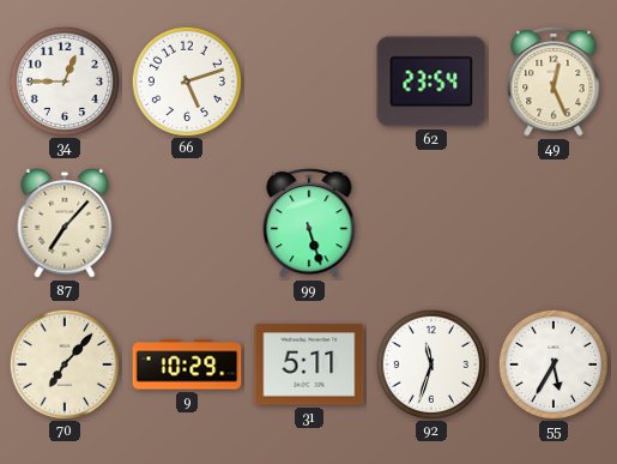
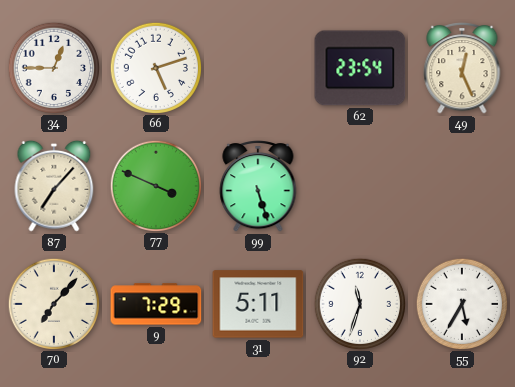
77: none -> 3:49 (155, 185)
9: 10:29 -> 7:29 (156, 304)
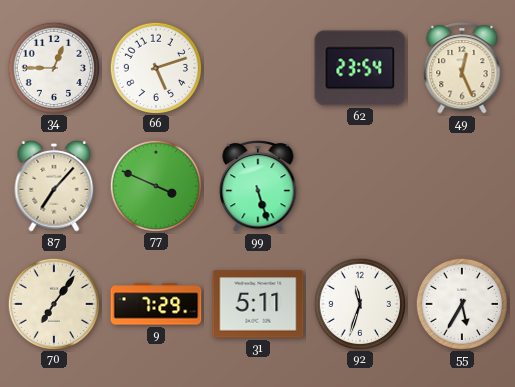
70: 7:07 -> 7:06 (53, 303)
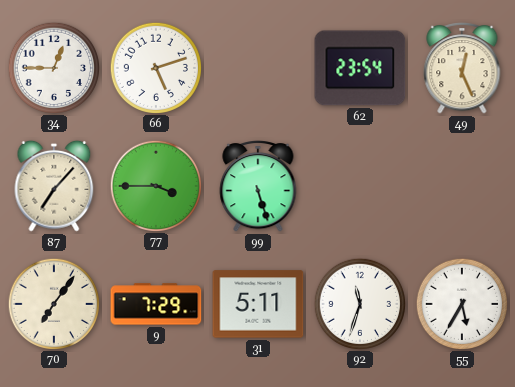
77: 3:49 -> 3:45 (155, 185)
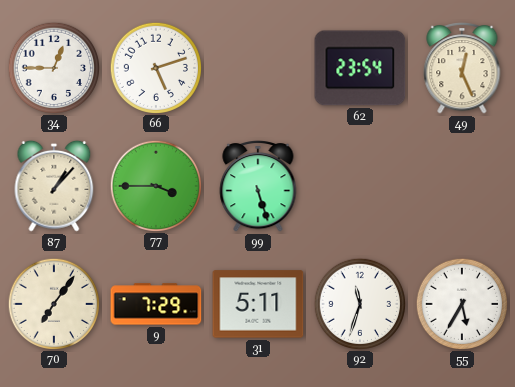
87: 7:07 -> 1:07 (54, 186)
